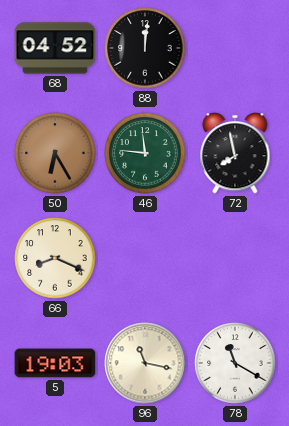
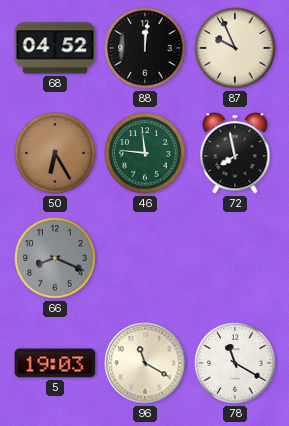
87: none -> 9:56 (235, 48)
66 dial: cream -> grey (55, 258)
96: 11:17 -> 11:20 (145, 363)
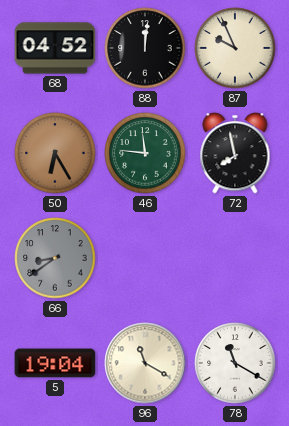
66: 8:19 -> 8:39 (55, 258)
5: 19:03 -> 19:04 (55, 363)
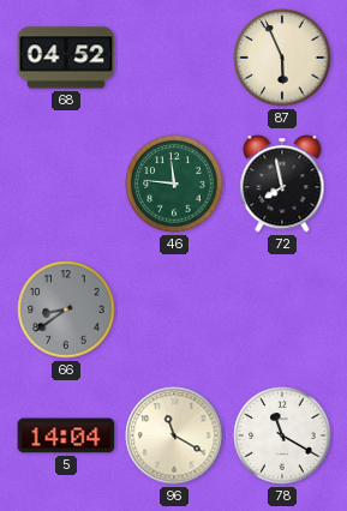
88: 12:01 -> none (145, 48)
87: 9:56 -> 5:56 (282, 58)
50: 6:25 -> none (55, 153)
5: 19:04 -> 14:04 (66, 435)
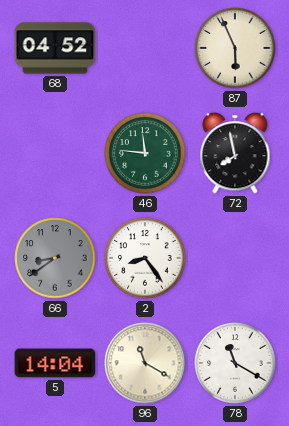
2: none -> 8:24 (145, 258)
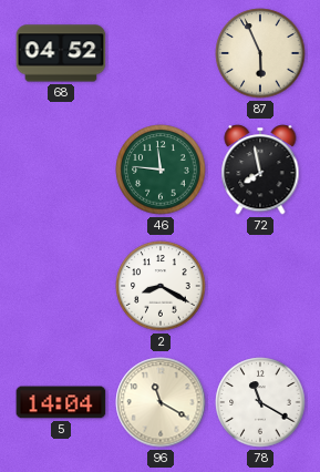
66: 8:39 -> none (55, 258)
2: 8:24 -> 8:20 (161, 286)
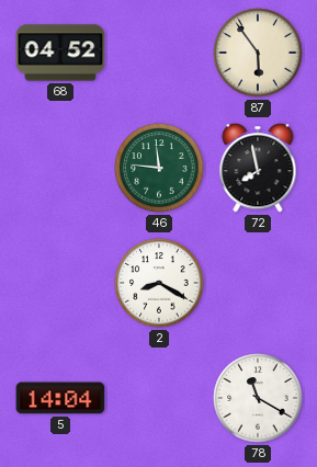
87: 5:56 -> 5:54 (258, 53)
96: 11:20 -> none (161, 402)
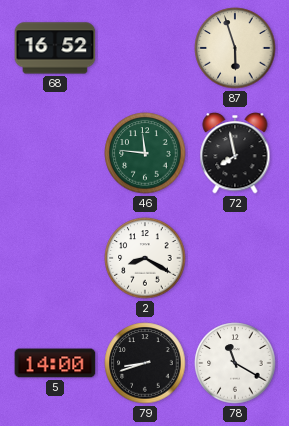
68: 04:52 -> 16:52 (55, 48)
87: 5:54 -> 5:57 (235, 48)
5: 14:04 -> 14:00 (55, 363)
79: none -> 8:42 (145, 363)
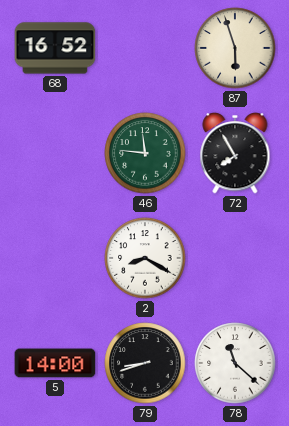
72: 7:58 -> 7:55 (235, 153)
78: 11:20 -> 11:22 (235, 363)
